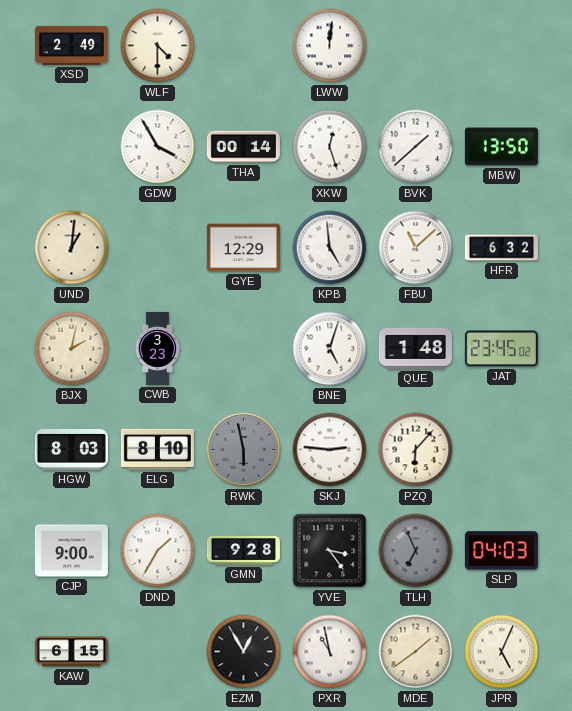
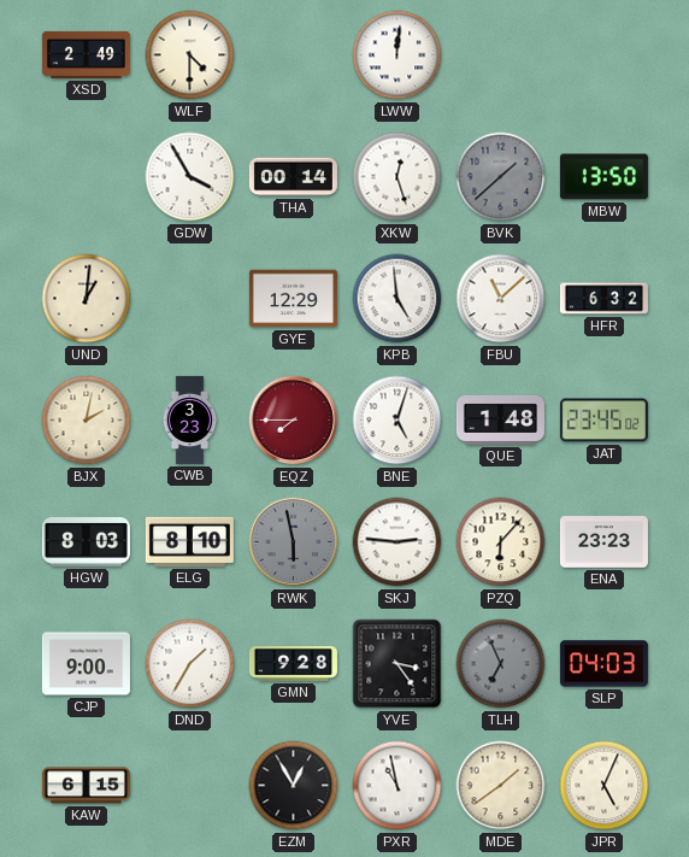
BVK dial: white -> grey (501, 177)
EQZ: none -> 7:45 (294, 421)
ENA: none -> 23:23 (603, 542)
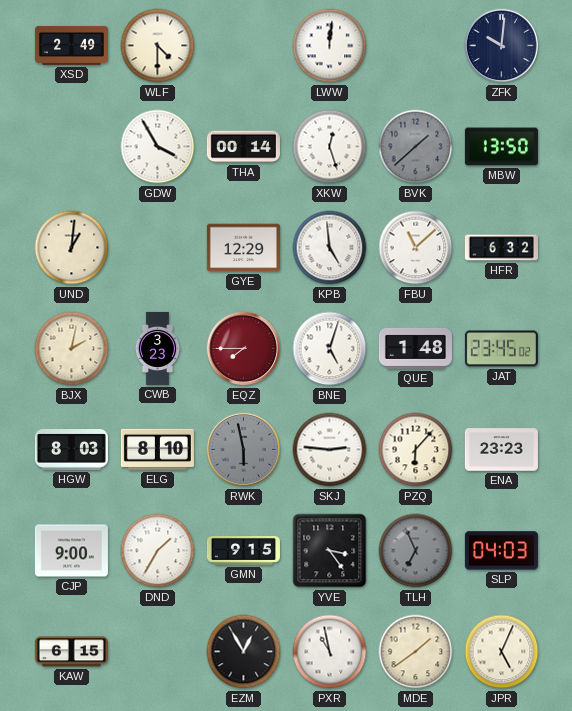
ZFK: none -> 10:01 (502, 46)
GMN: 9:28 -> 9:15 (243, 551)
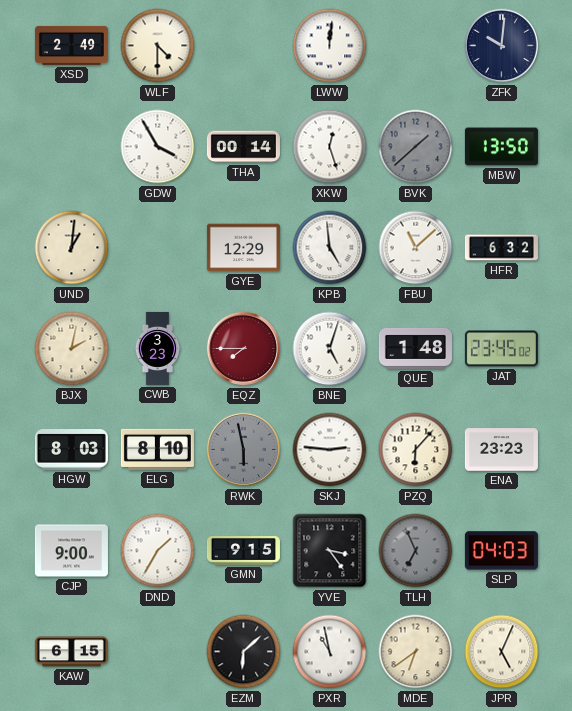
EZM: 12:55 -> 6:08 (244, 652)
MDE: 1:39 -> 6:39 (416, 652)
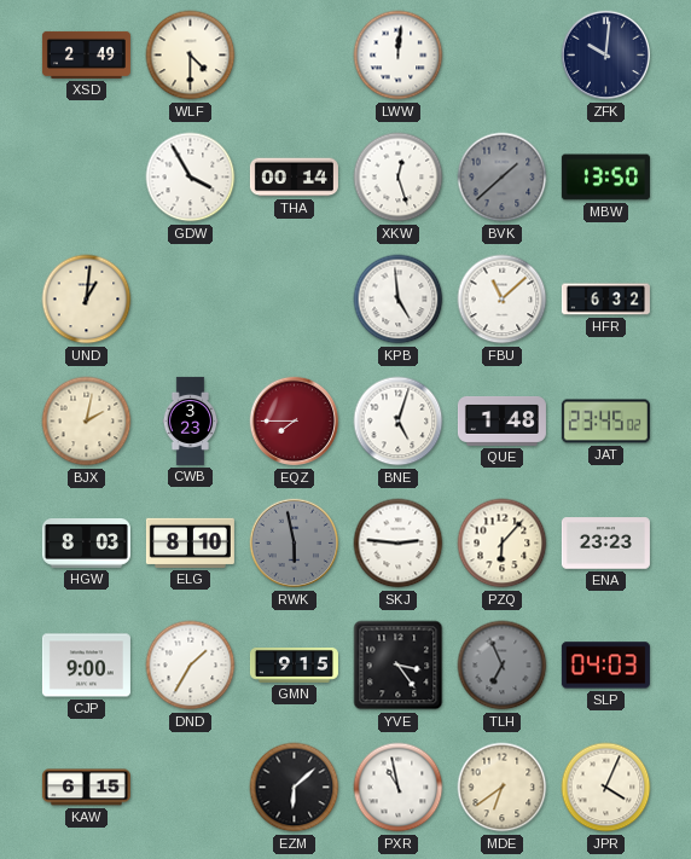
GYE: 12:29 -> none (243, 248)
JPR: 5:04 -> 4:04 (606, 788)
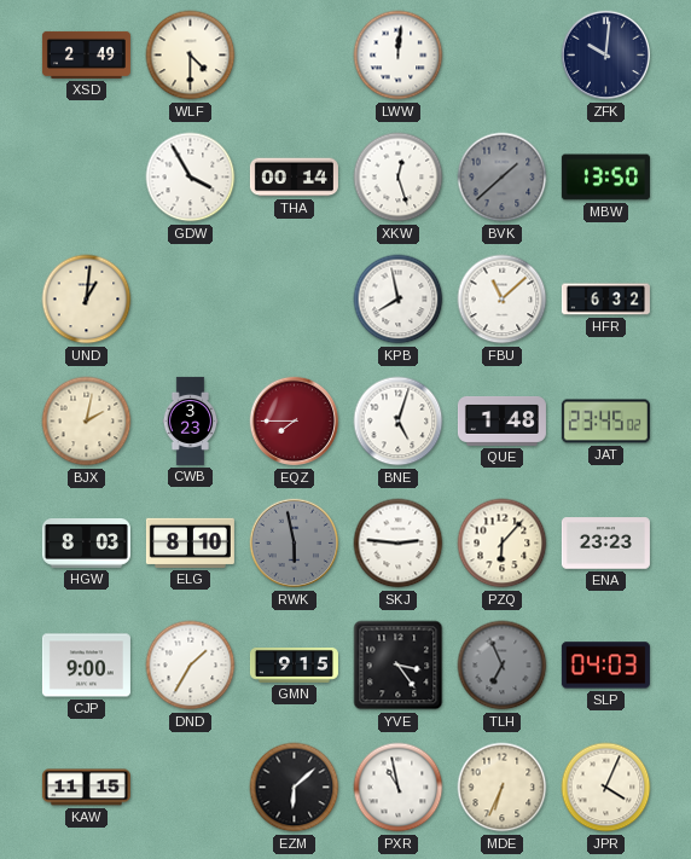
KPB: 4:59 -> 7:58 (399, 300)
KAW: 6:15 -> 11:15 (86, 788)
MDE: 6:39 -> 6:34 (503, 788)
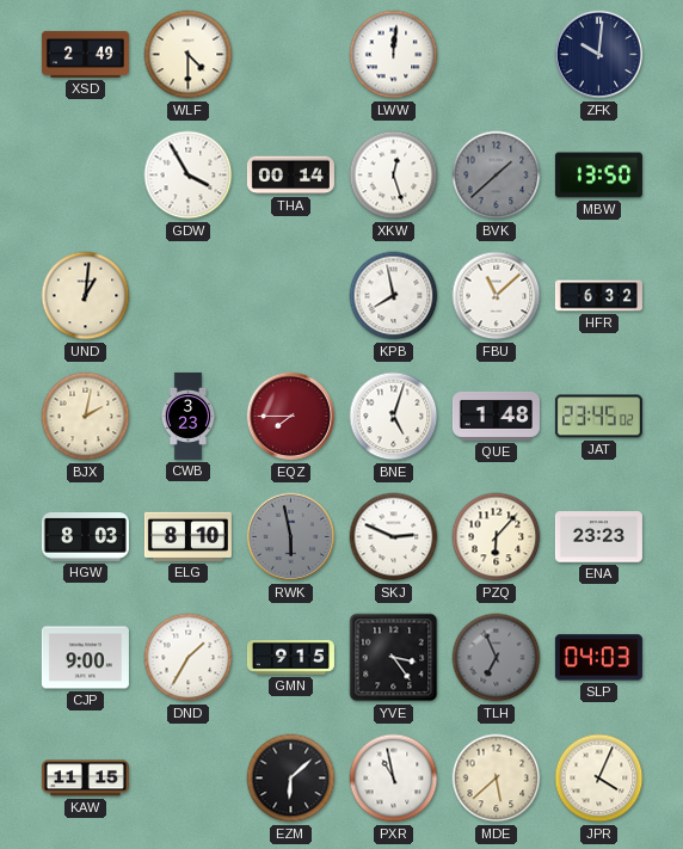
SKJ: 2:46 -> 2:49 (394, 537)
MDE: 6:34 -> 5:38 (497, 779)
